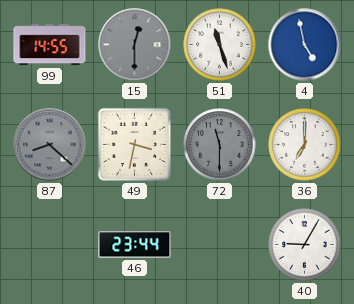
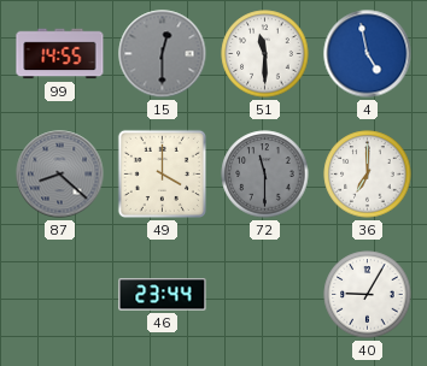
51: 11:27 -> 11:30 (265, 54)
49: 3:32 -> 4:00 (162, 173)
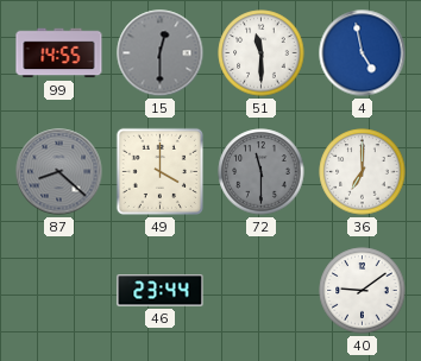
40: 9:05 -> 9:09 (363, 291)
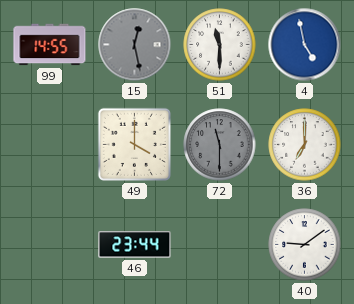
15: 12:30 -> 12:28 (135, 45)
87: 8:22 -> none (59, 172)
